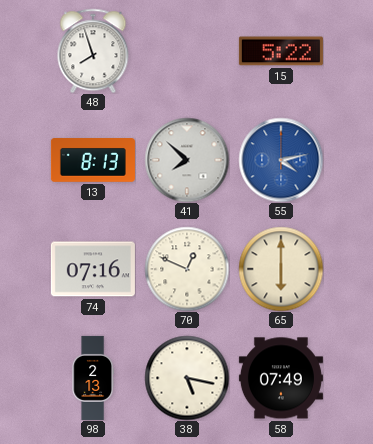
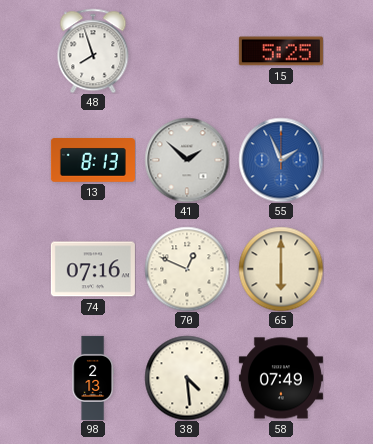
15: 5:22 -> 5:25 (281, 51)
41: 7:52 -> 1:52 (187, 160)
55: 4:13 -> 1:56 (281, 160)
38: 5:17 -> 4:29 (187, 378)
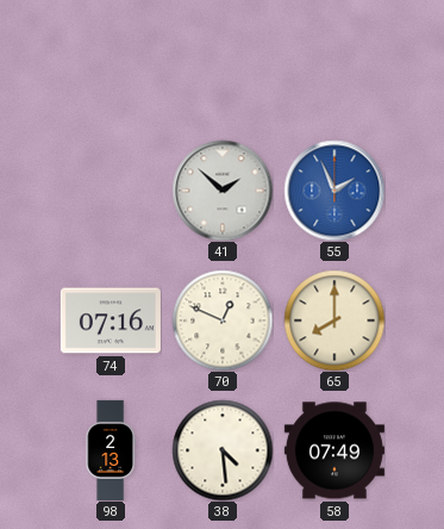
48: 7:57 -> none (93, 51)
15: 5:25 -> none (281, 51)
13: 8:13 -> none (93, 160)
65: 6:00 -> 8:00 (334, 320)
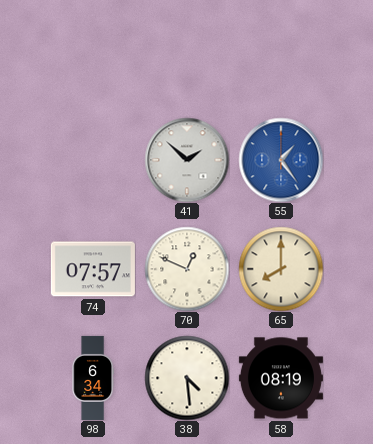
55: 1:56 -> 1:24 (281, 160)
74: 07:16 -> 07:57 (93, 269)
98: 2:13 -> 6:34 (93, 378)
58: 07:49 -> 08:19 (281, 378)
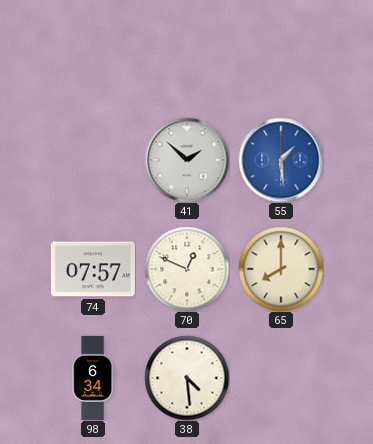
55: 1:24 -> 1:29 (281, 160)
58: 08:19 -> none (281, 378)
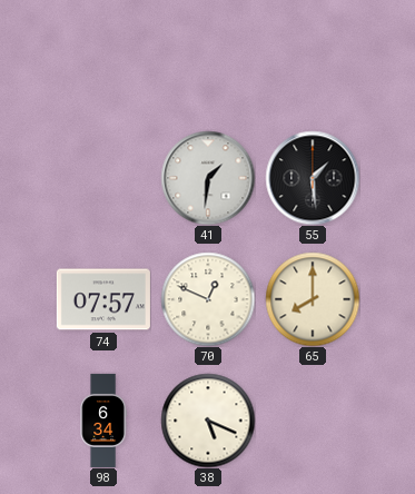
41: 1:52 -> 1:31 (208, 178)
55 dial: blue -> black (313, 178)
38: 4:29 -> 5:19 (208, 421)
